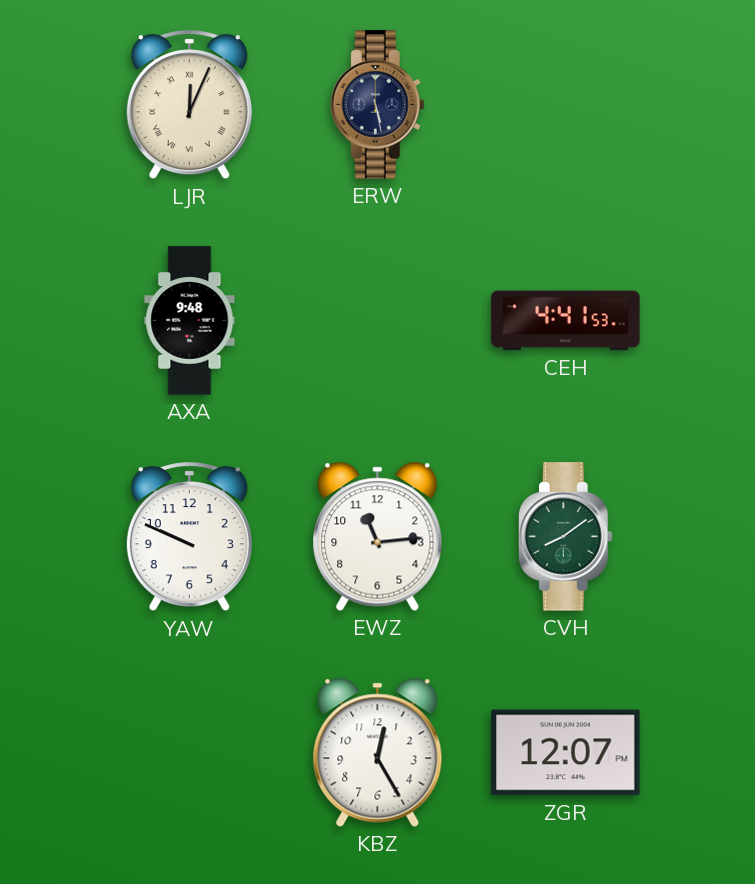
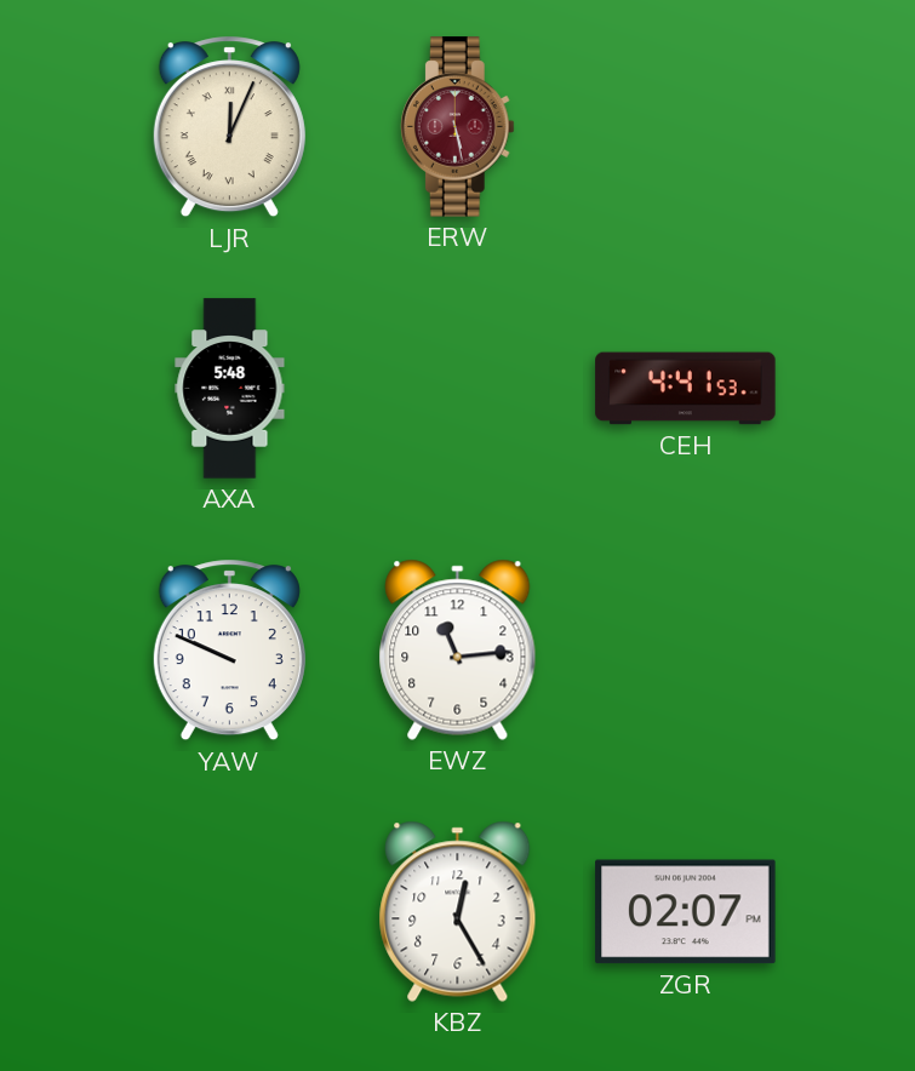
ERW dial: navy -> burgundy (457, 127)
AXA: 9:48 -> 5:48 (230, 389)
CVH: 8:09 -> none (565, 537)
ZGR: 12:07 -> 02:07 (686, 912)
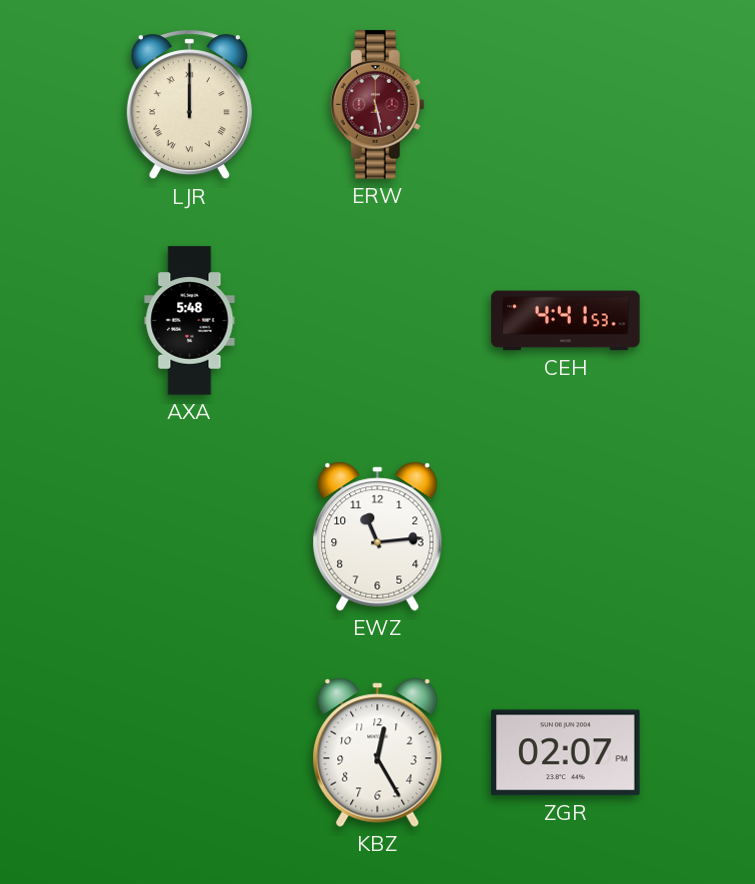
LJR: 12:04 -> 12:00 (189, 105)
YAW: 9:49 -> none (229, 651)
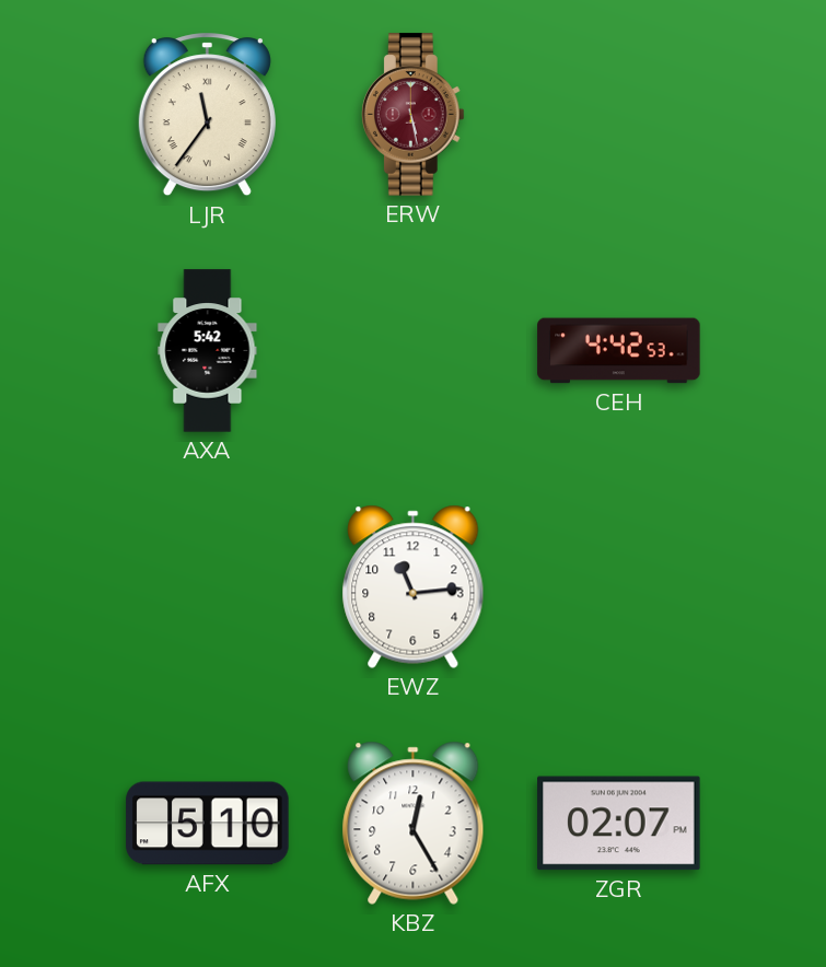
LJR: 12:00 -> 11:36 (207, 115)
AXA: 5:48 -> 5:42 (208, 351)
CEH: 4:41 -> 4:42 (619, 351)
AFX: none -> 5:10 (208, 824)
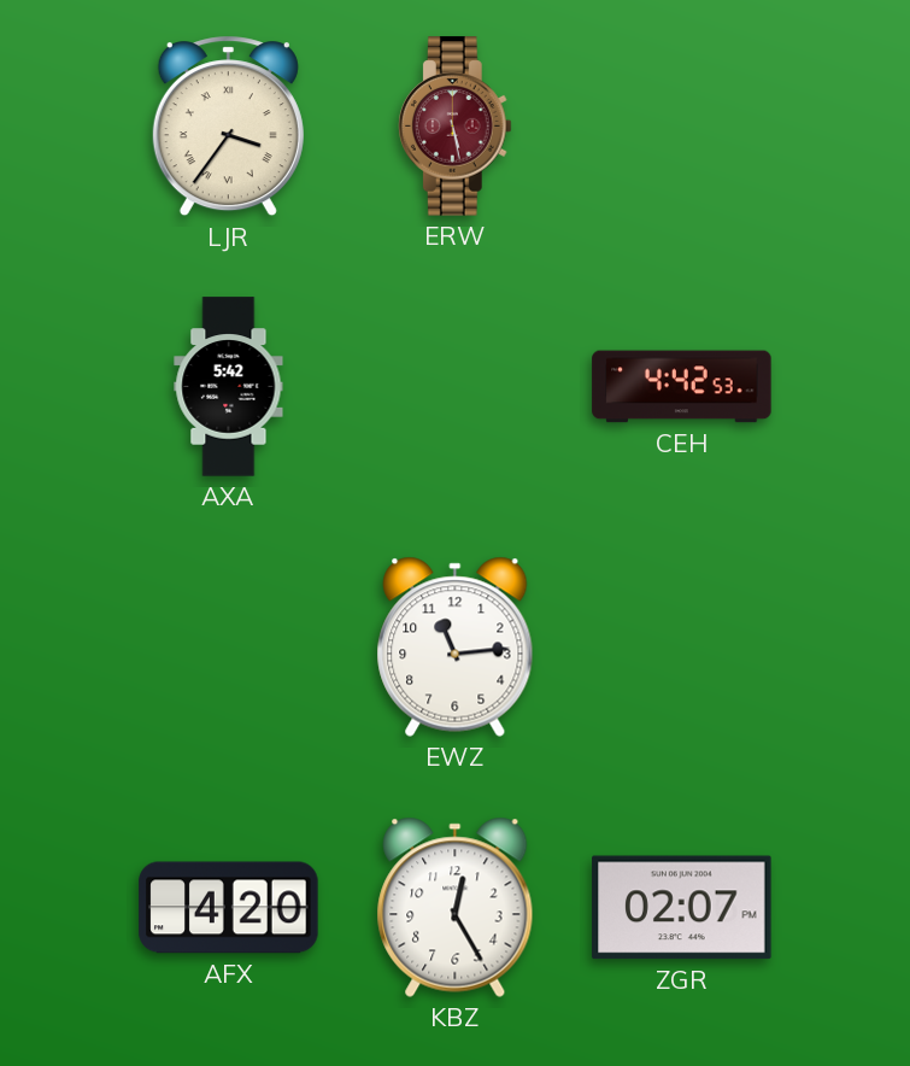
LJR: 11:36 -> 3:36 (228, 127)
AFX: 5:10 -> 4:20 (229, 908)
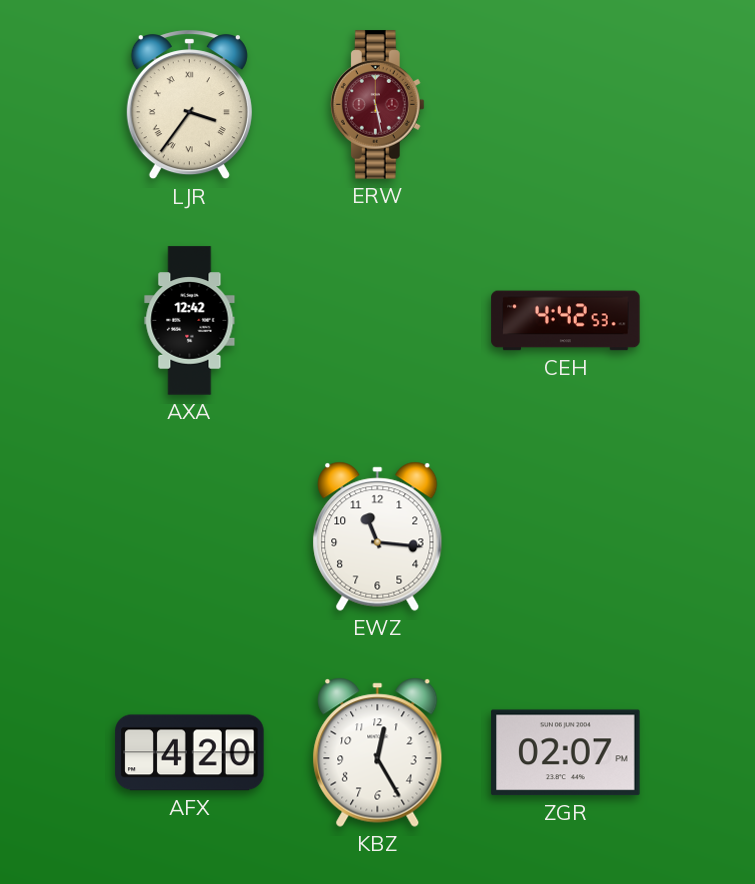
AXA: 5:42 -> 12:42 (190, 321)
EWZ: 11:14 -> 11:16 (378, 536)
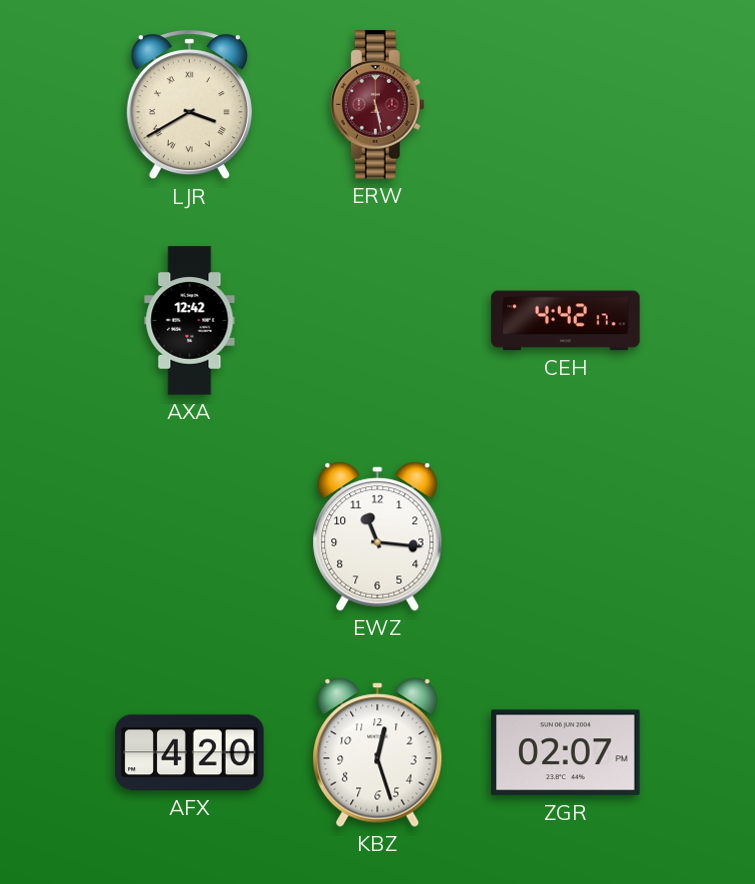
LJR: 3:36 -> 3:40 (189, 105)
CEH: 4:42:53 -> 4:42:17 (566, 321)
KBZ: 12:25 -> 12:27 (378, 752)
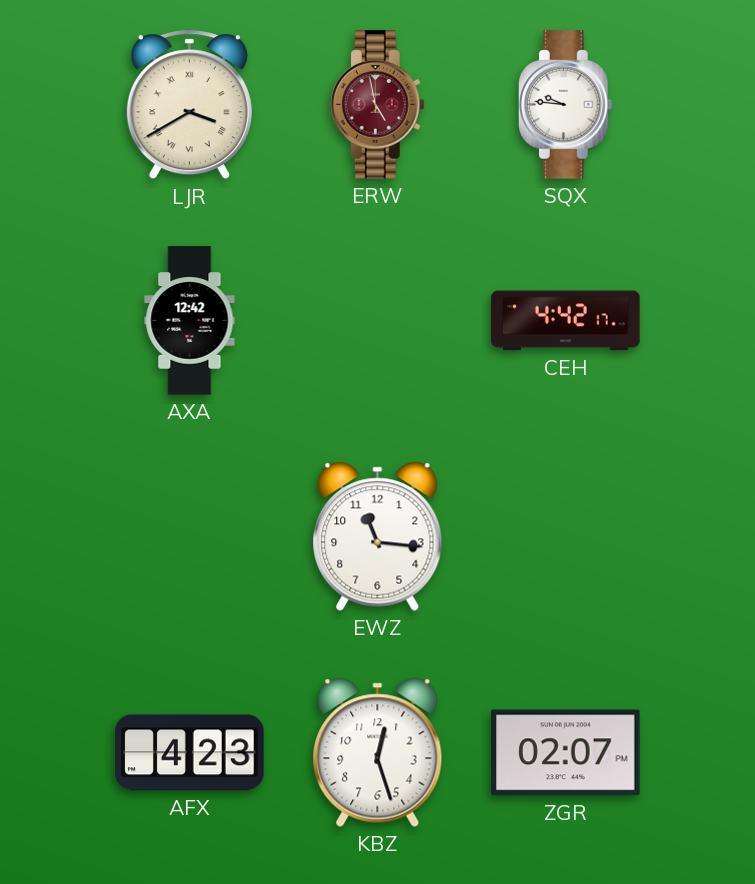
ERW: 5:28 -> 4:58 (377, 105)
SQX: none -> 9:46 (565, 105)
AFX: 4:20 -> 4:23 (190, 753)
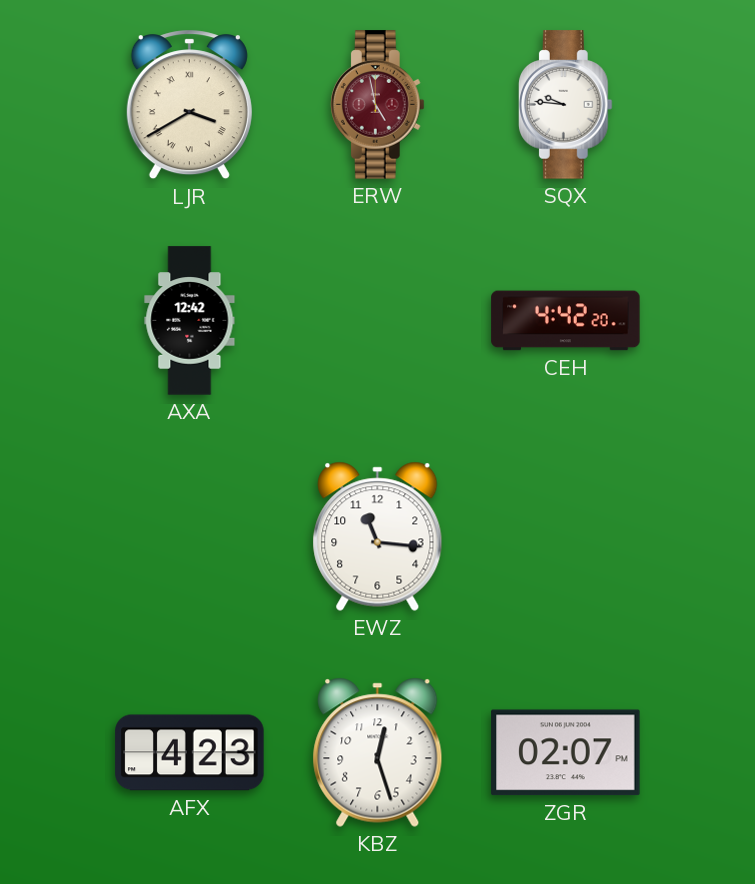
CEH: 4:42:17 -> 4:42:20 (566, 321)
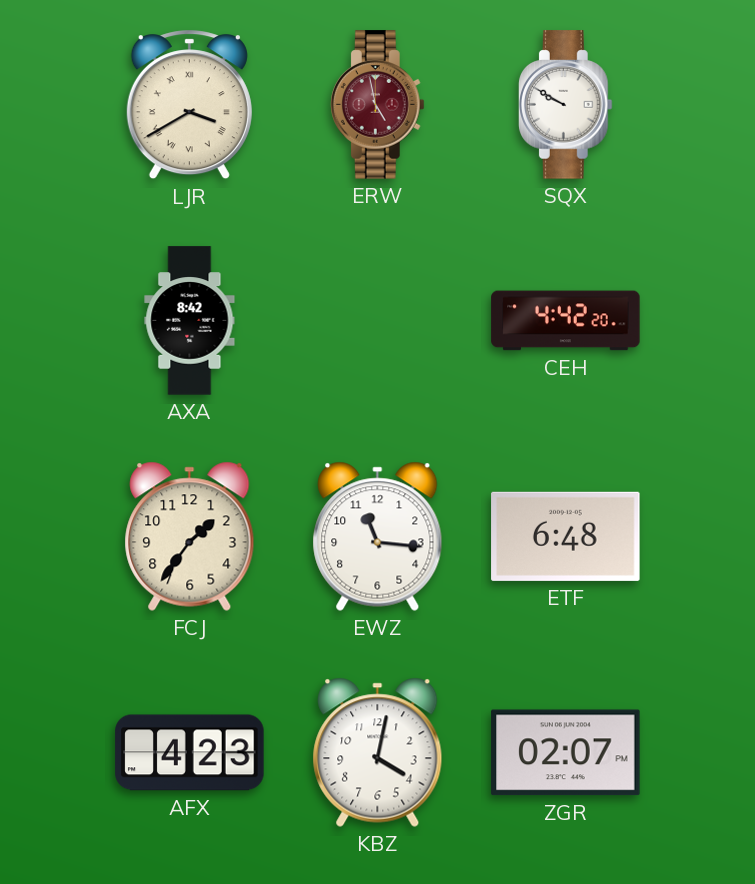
SQX: 9:46 -> 9:50 (565, 105)
AXA: 12:42 -> 8:42 (190, 321)
FCJ: none -> 1:36 (190, 536)
ETF: none -> 6:48 (566, 536)
KBZ: 12:27 -> 4:02 (378, 752)
